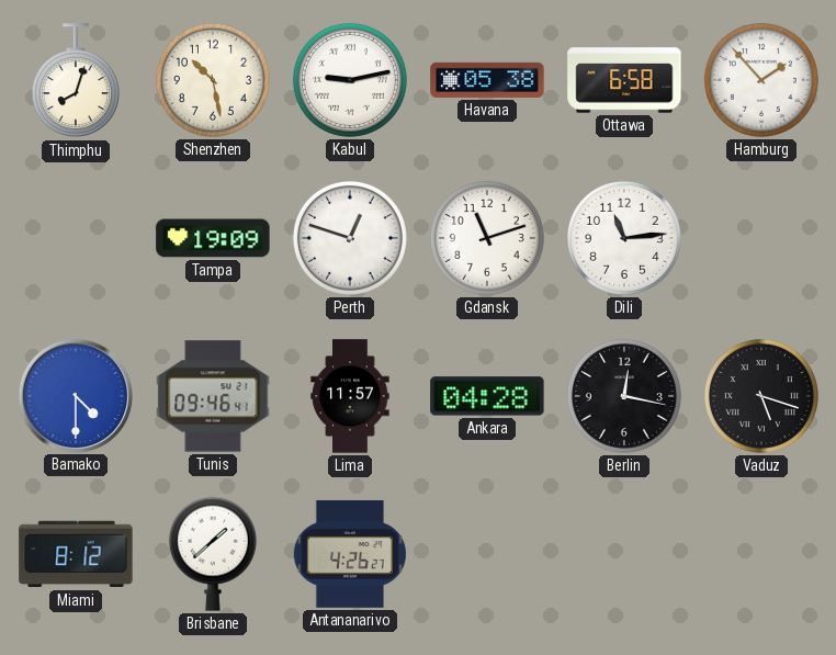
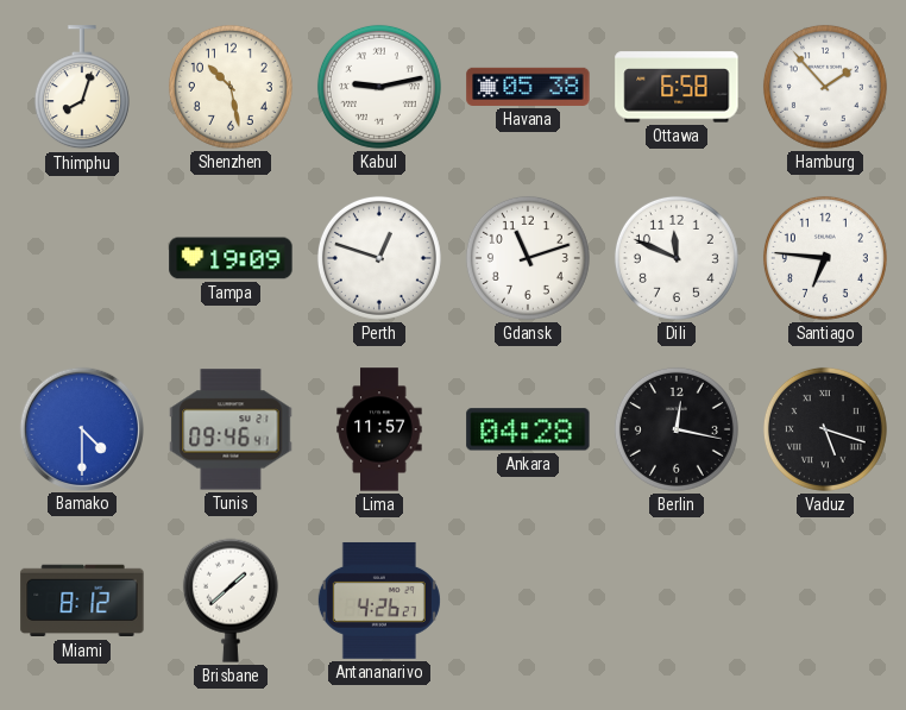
Dili: 11:14 -> 11:49 (677, 258)
Santiago: none -> 6:46 (825, 258)
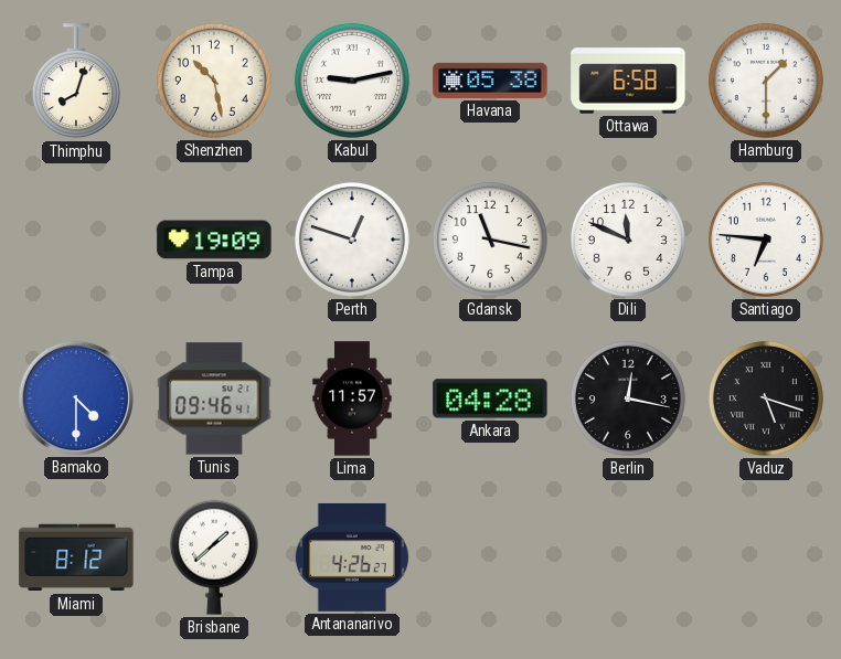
Hamburg: 1:53 -> 1:30 (766, 81)
Gdansk: 11:12 -> 11:17 (490, 240)
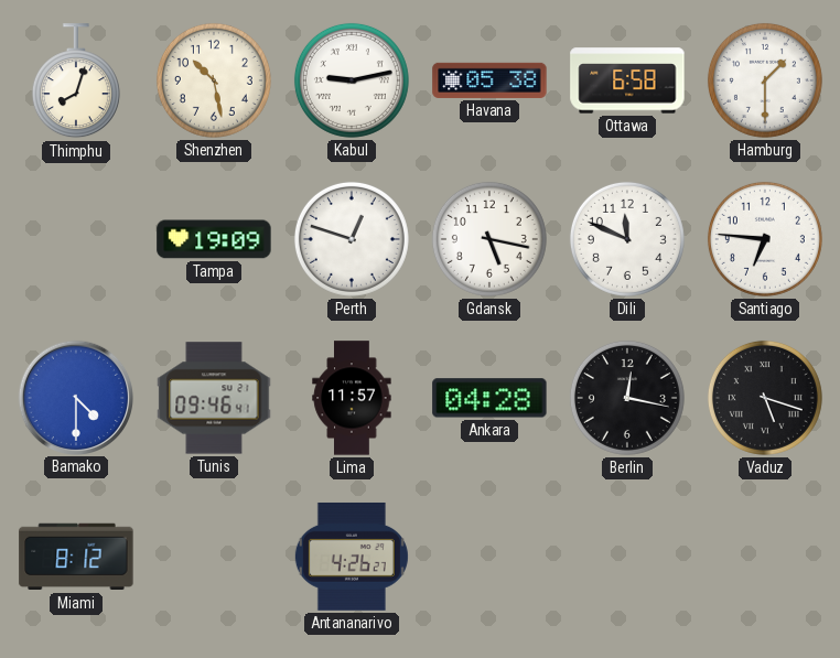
Gdansk: 11:17 -> 5:17 (489, 239)
Brisbane: 1:38 -> none (214, 557)
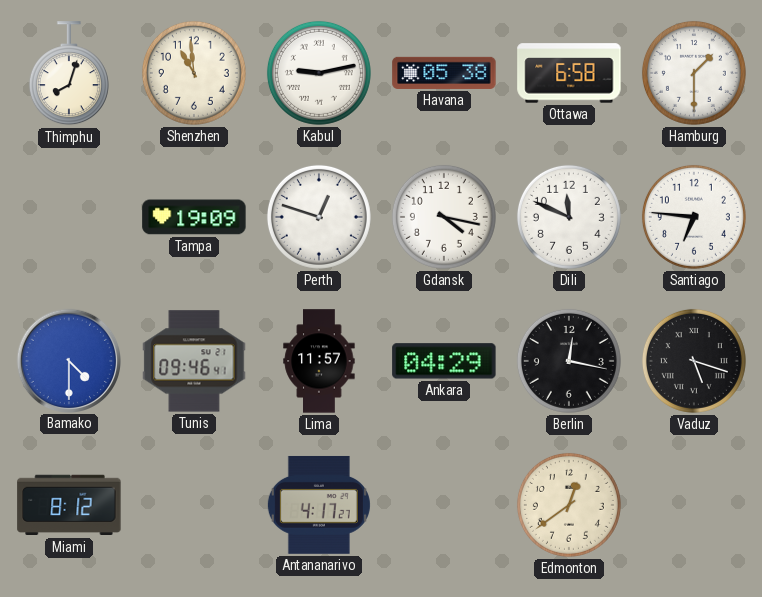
Shenzhen: 10:28 -> 10:59 (194, 73)
Gdansk: 5:17 -> 4:17 (444, 217)
Ankara: 04:28 -> 04:29 (444, 361)
Antananarivo: 4:26 -> 4:17 (319, 505)
Edmonton: none -> 12:39 (569, 505)
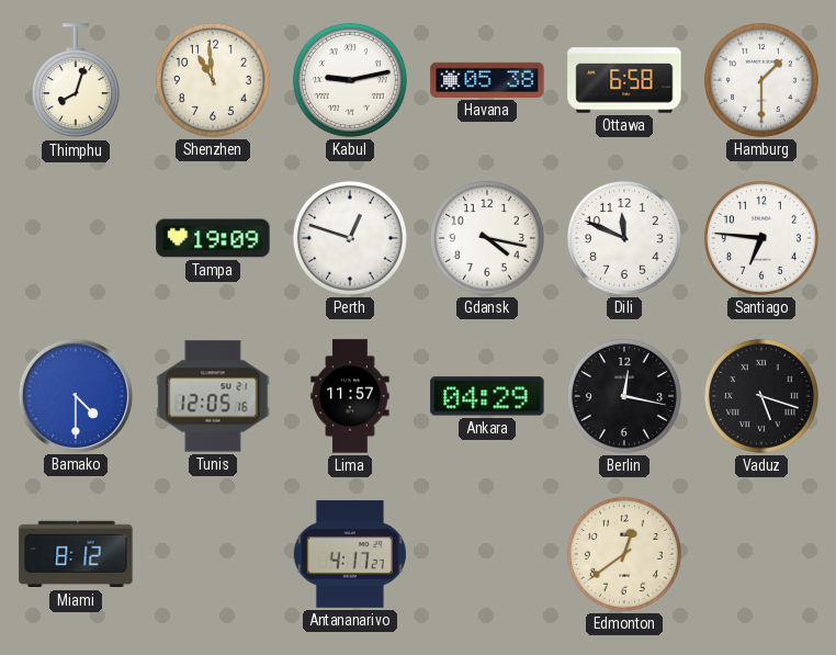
Tunis: 09:46 -> 12:05 (213, 396)
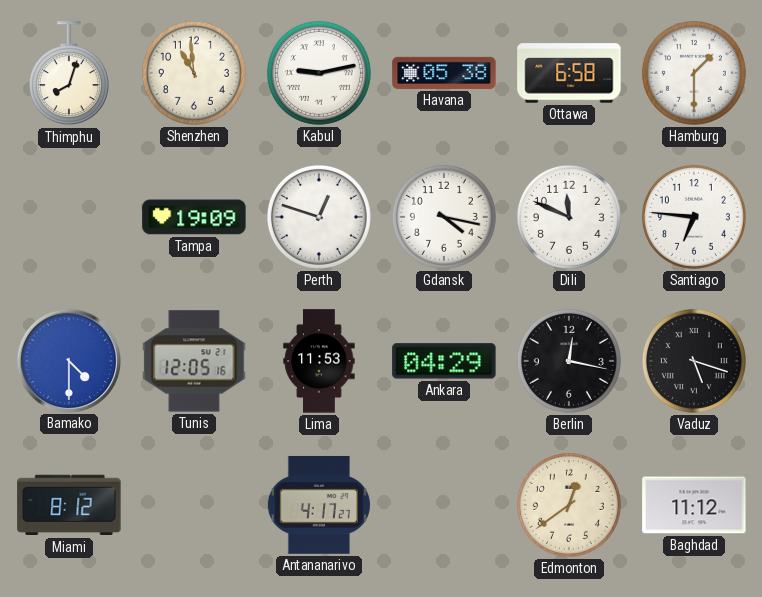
Lima: 11:57 -> 11:53 (319, 361)
Baghdad: none -> 11:12 (694, 505)
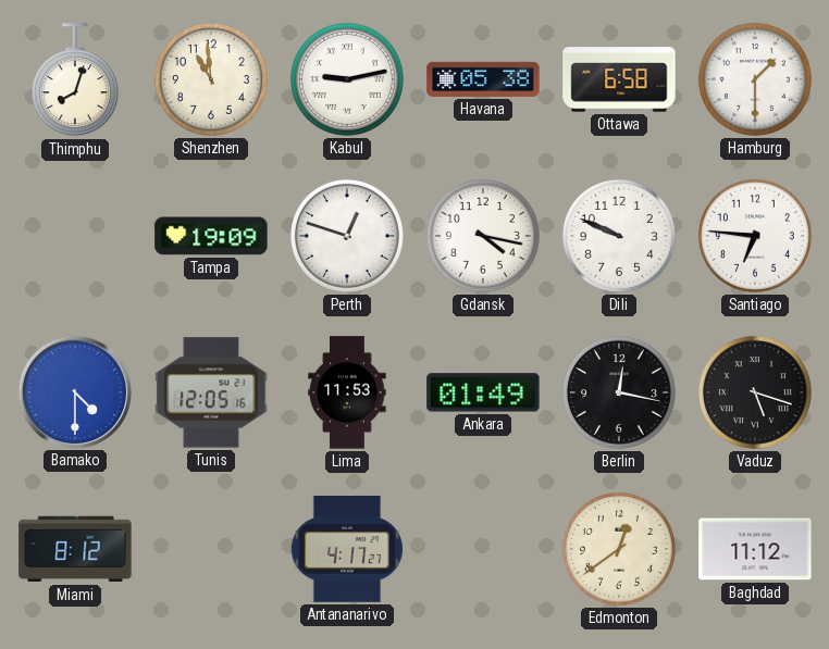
Dili: 11:49 -> 9:49 (619, 236)
Ankara: 04:29 -> 01:49 (483, 392)
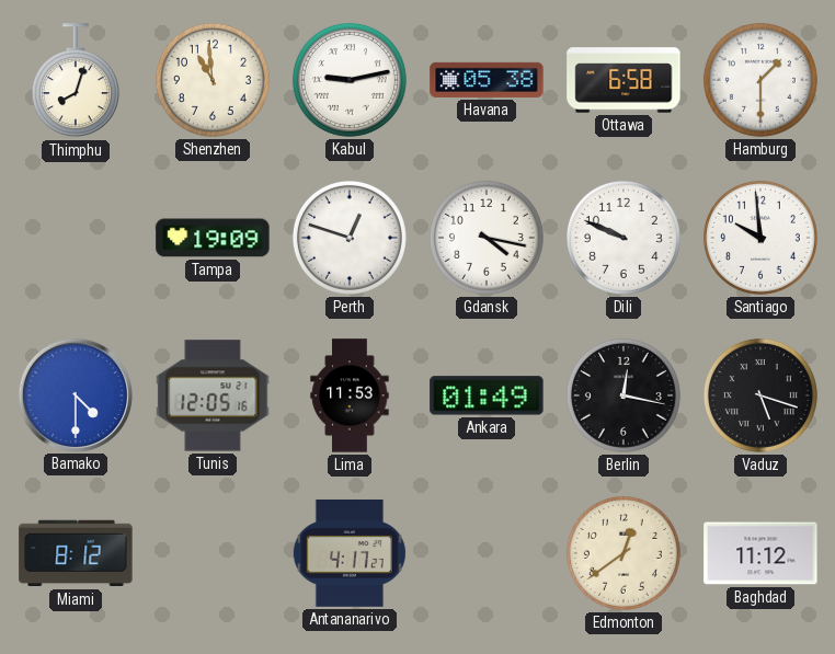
Santiago: 6:46 -> 9:59 (760, 238)
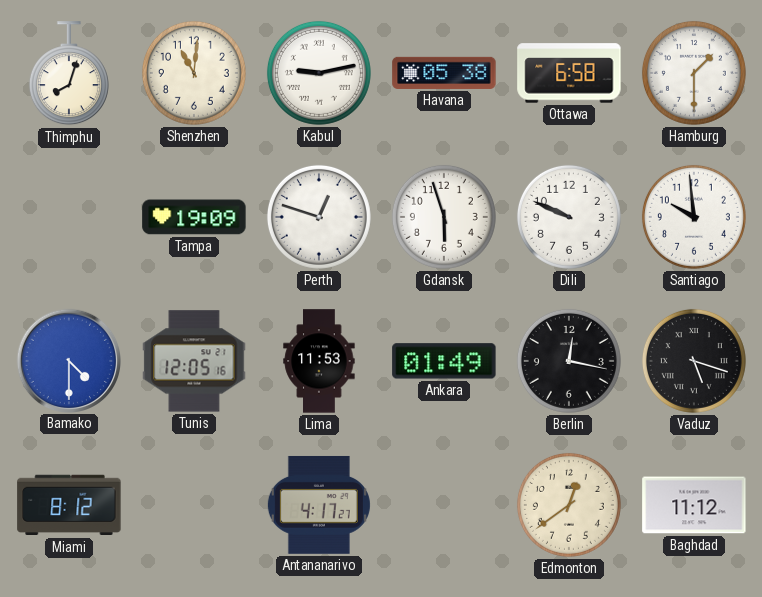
Shenzhen: 10:59 -> 11:01 (194, 73)
Gdansk: 4:17 -> 5:57 (444, 217)
